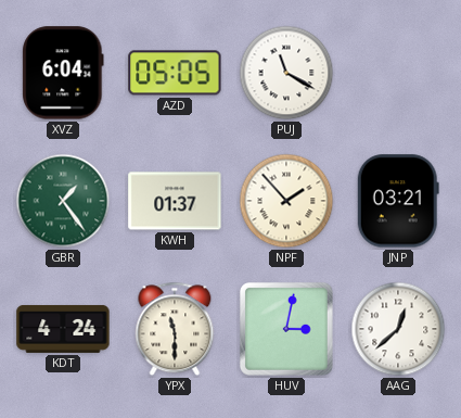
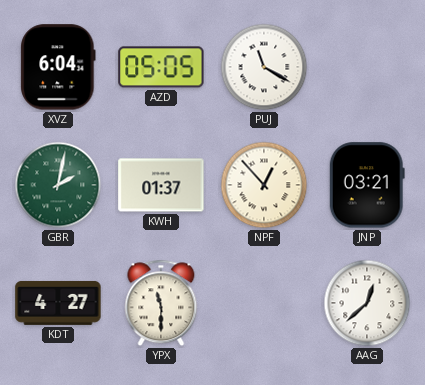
GBR: 1:24 -> 2:02 (58, 185)
NPF: 1:53 -> 12:53 (264, 185)
KDT: 4:24 -> 4:27 (58, 303)
HUV: 3:02 -> none (286, 329)
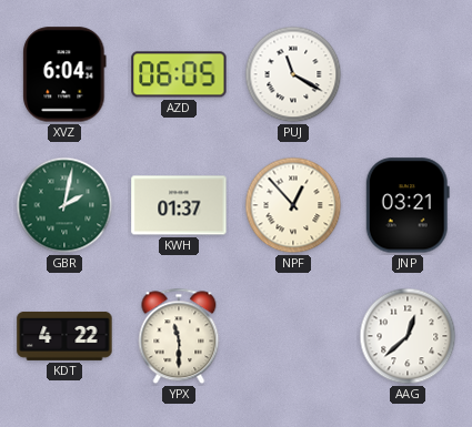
AZD: 05:05 -> 06:05 (179, 74)
KDT: 4:27 -> 4:22 (64, 336)
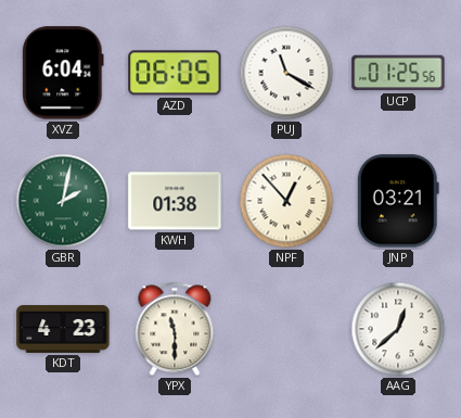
UCP: none -> 01:25 (398, 73)
KWH: 01:37 -> 01:38 (175, 201)
KDT: 4:22 -> 4:23 (63, 329)
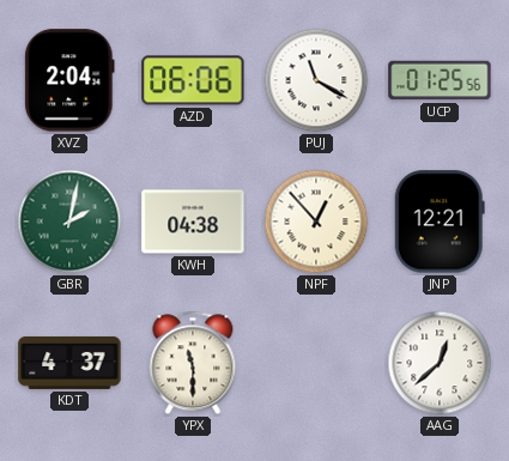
XVZ: 6:04 -> 2:04 (69, 80)
AZD: 06:05 -> 06:06 (193, 80)
KWH: 01:38 -> 04:38 (193, 222)
JNP: 03:21 -> 12:21 (440, 222)
KDT: 4:23 -> 4:37 (69, 363)
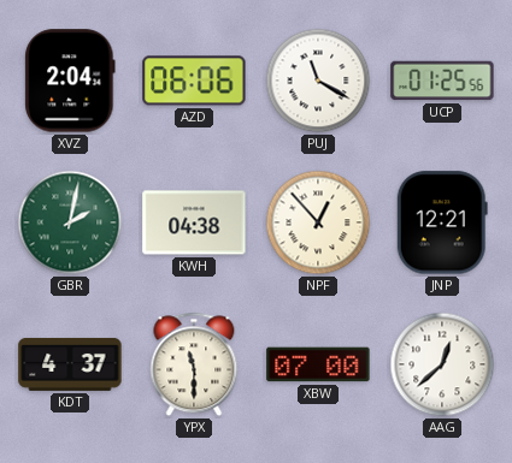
XBW: none -> 07:00 (318, 364)
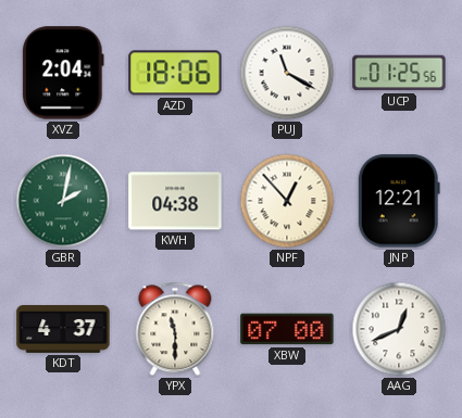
AZD: 06:06 -> 18:06 (175, 73)
AAG: 12:38 -> 12:41 (399, 329)
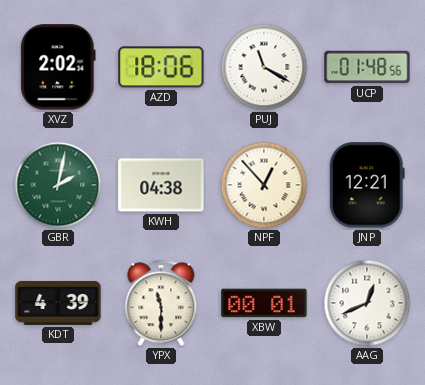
XVZ: 2:04 -> 2:02 (58, 67)
UCP: 01:25 -> 01:48 (367, 67)
KDT: 4:37 -> 4:39 (58, 303)
XBW: 07:00 -> 00:01 (264, 303)
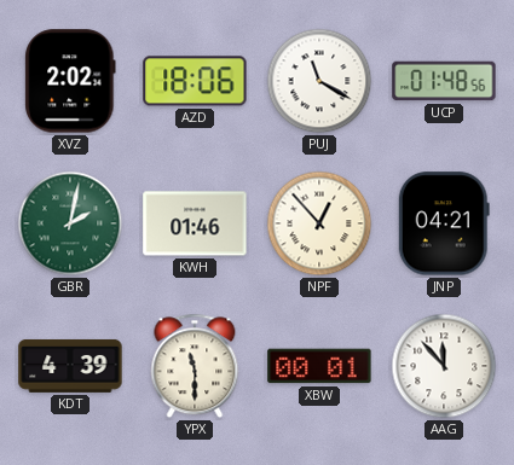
KWH: 04:38 -> 01:46 (195, 223)
JNP: 12:21 -> 04:21 (444, 223)
AAG: 12:41 -> 11:53 (444, 366)
